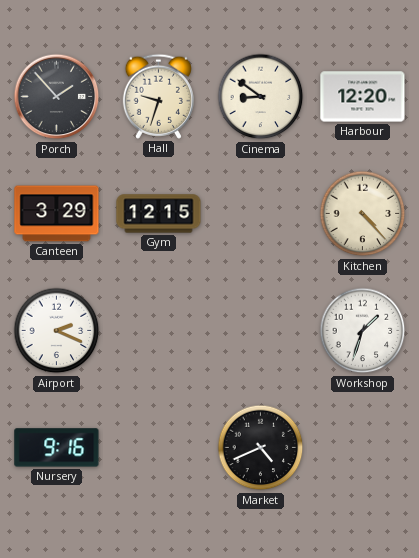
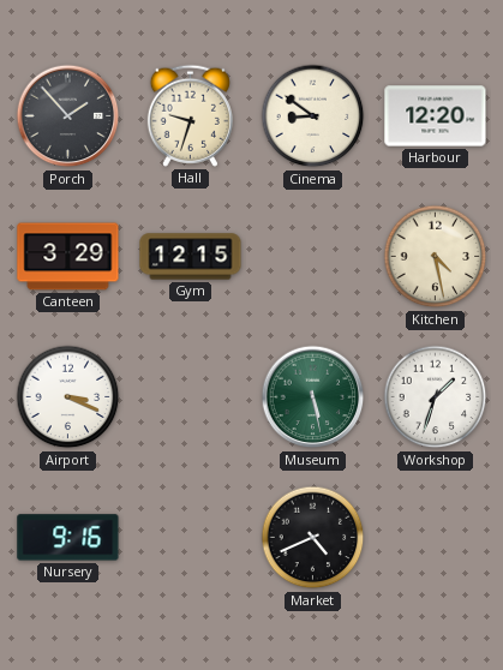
Kitchen: 4:23 -> 4:28 (436, 257)
Airport: 2:19 -> 3:19 (68, 397)
Museum: none -> 5:28 (313, 397)
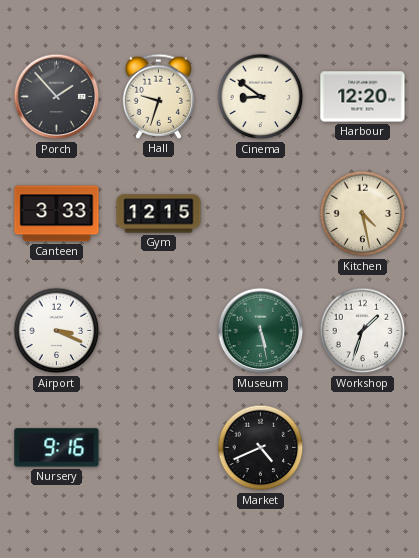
Canteen: 3:29 -> 3:33 (57, 214)
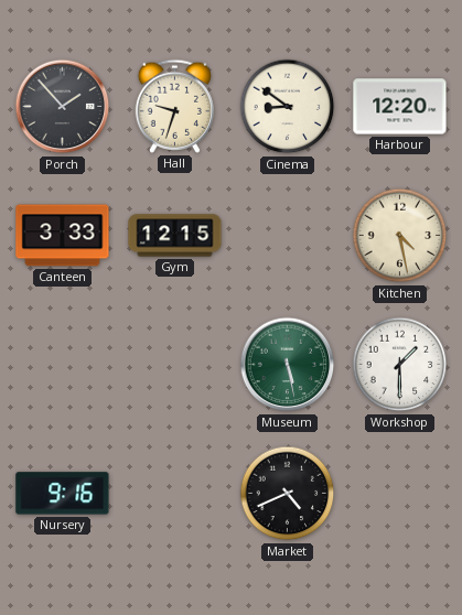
Airport: 3:19 -> none (57, 331)
Workshop: 1:33 -> 1:30 (400, 365)
